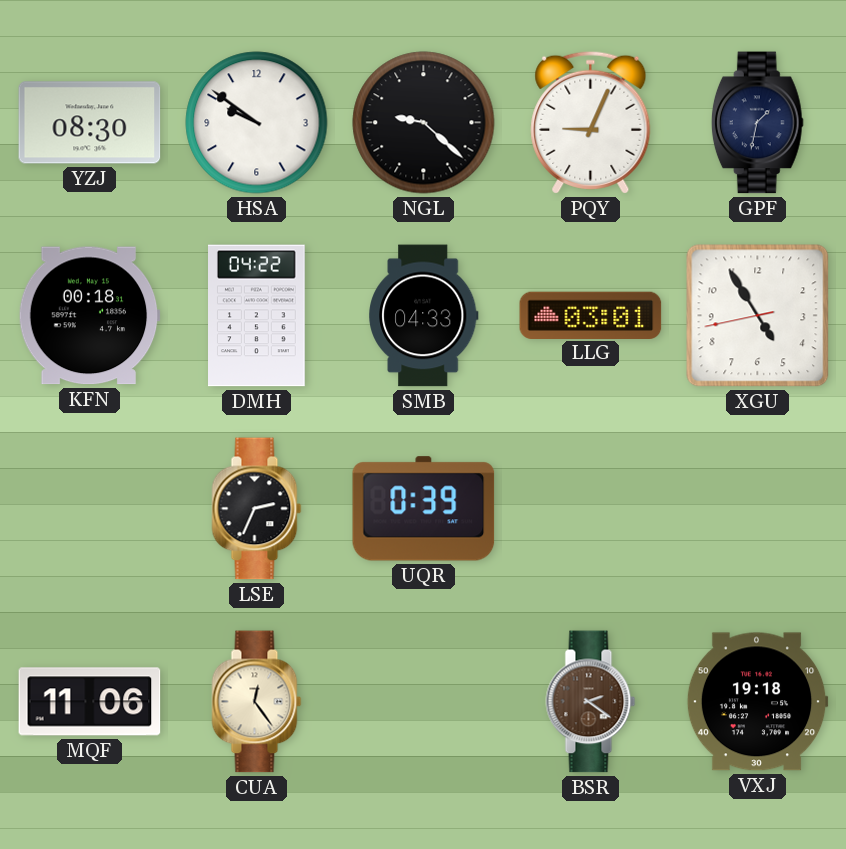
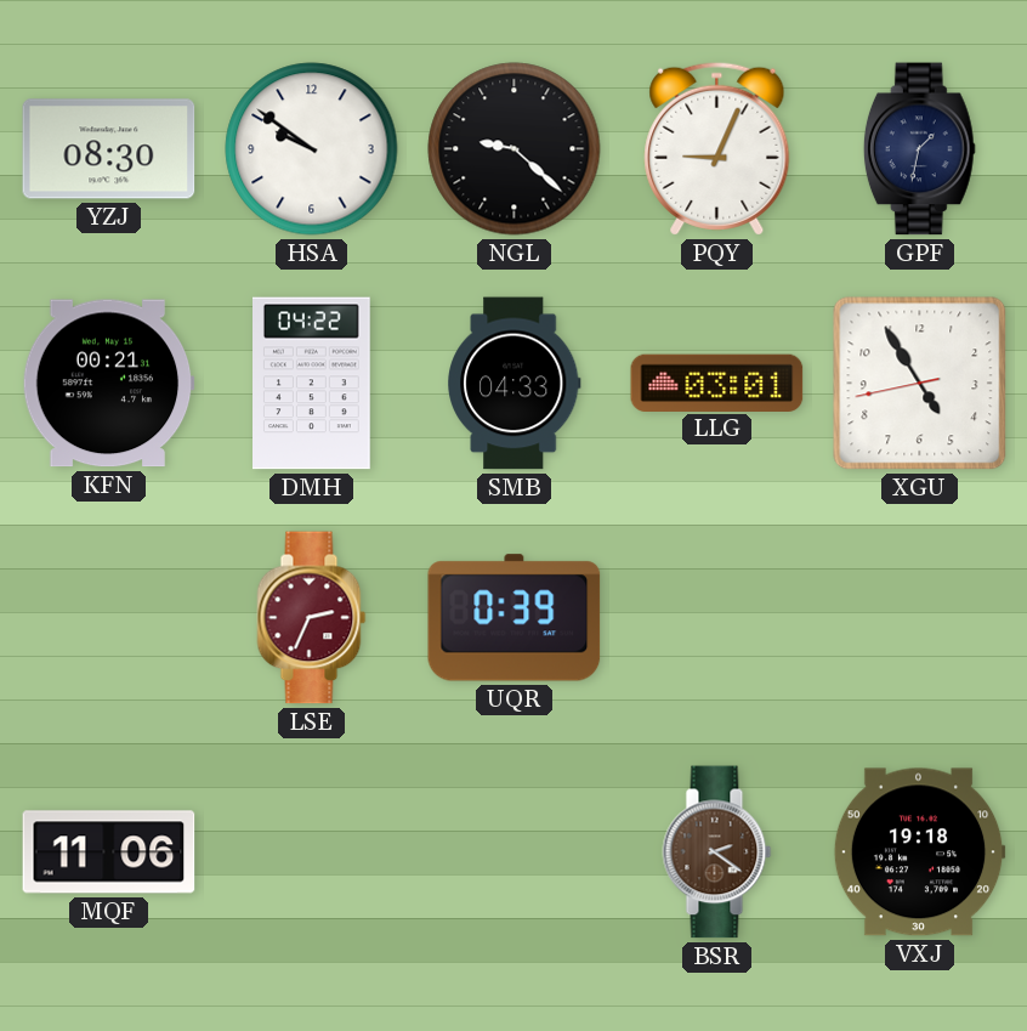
KFN: 00:18 -> 00:21 (108, 384)
LSE dial: black -> burgundy (312, 618)
CUA: 12:24 -> none (257, 702)
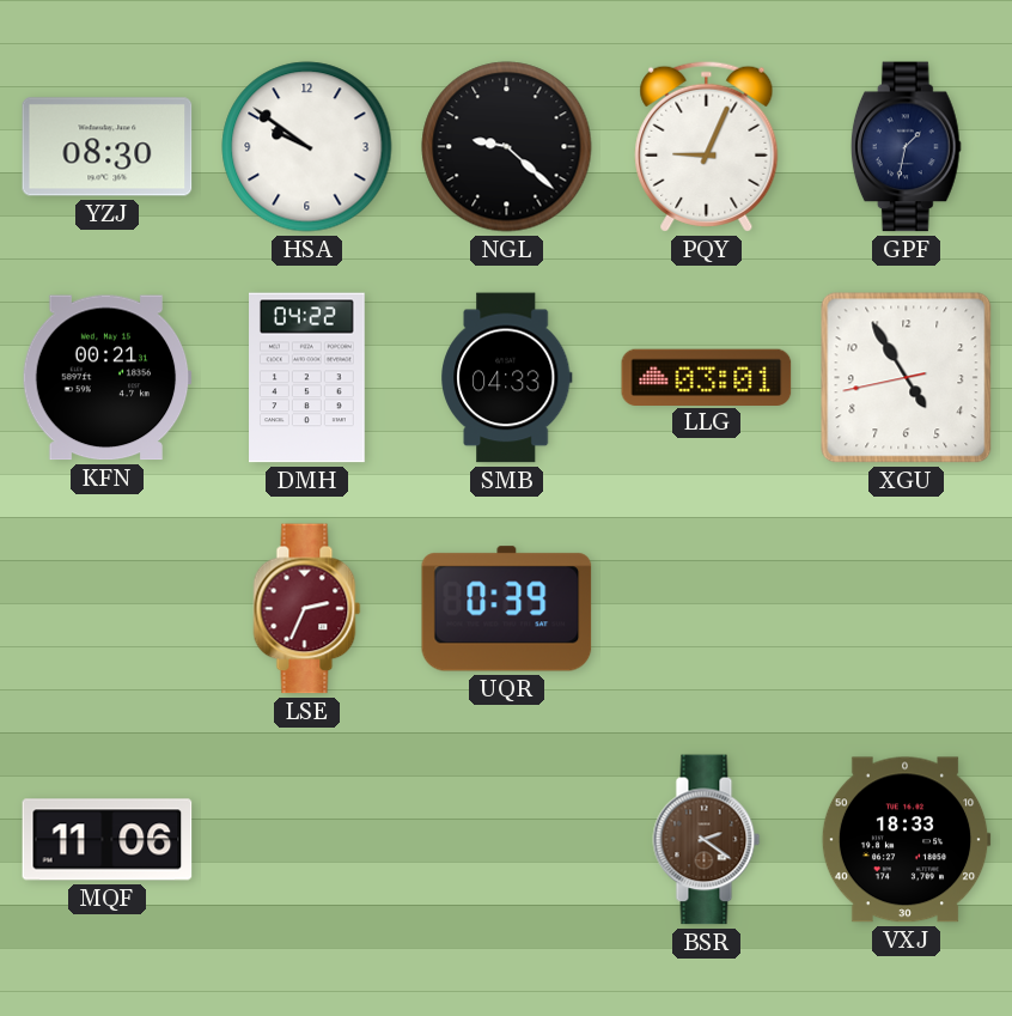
VXJ: 19:18 -> 18:33 (906, 840)
